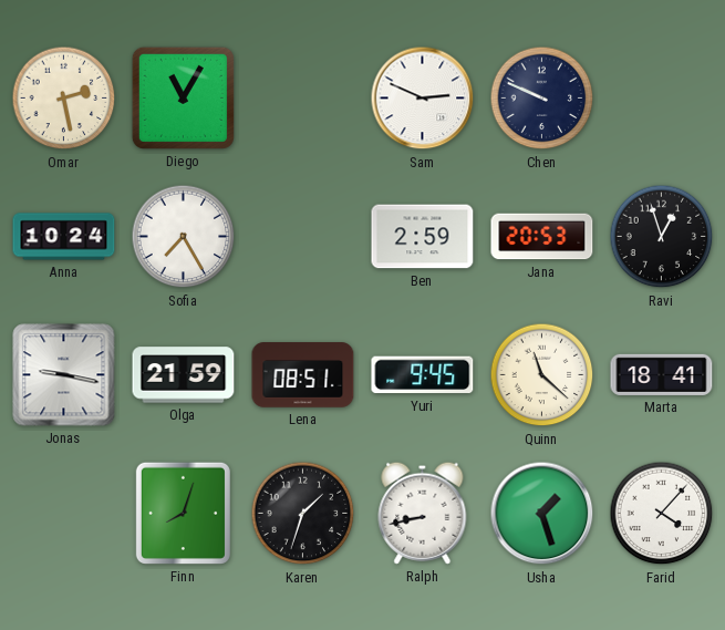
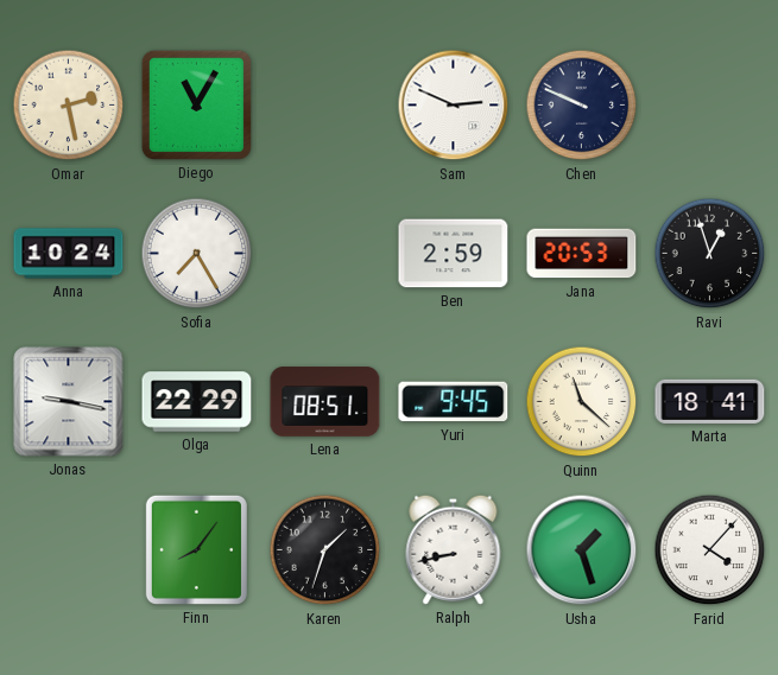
Olga: 21:59 -> 22:29 (197, 402)
Finn: 8:03 -> 8:06 (196, 549)
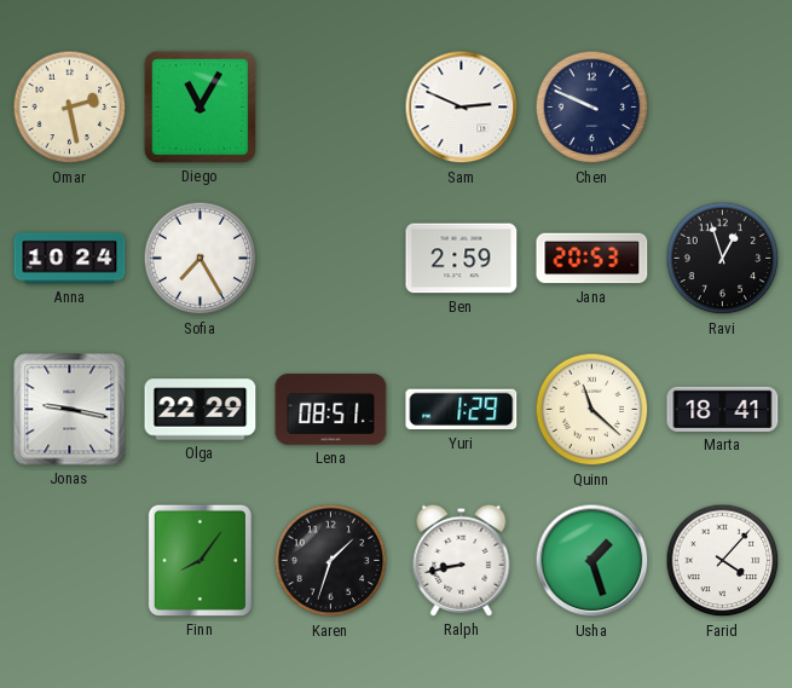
Yuri: 9:45 -> 1:29 (462, 410)
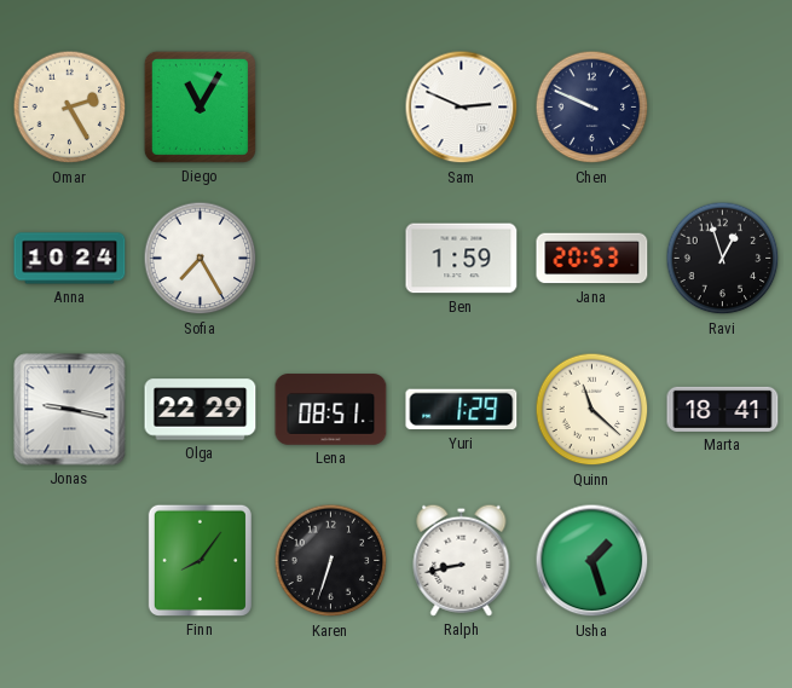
Omar: 2:28 -> 2:25 (70, 108)
Ben: 2:59 -> 1:59 (462, 259)
Karen: 1:33 -> 6:33 (331, 561)
Farid: 4:07 -> none (723, 561)
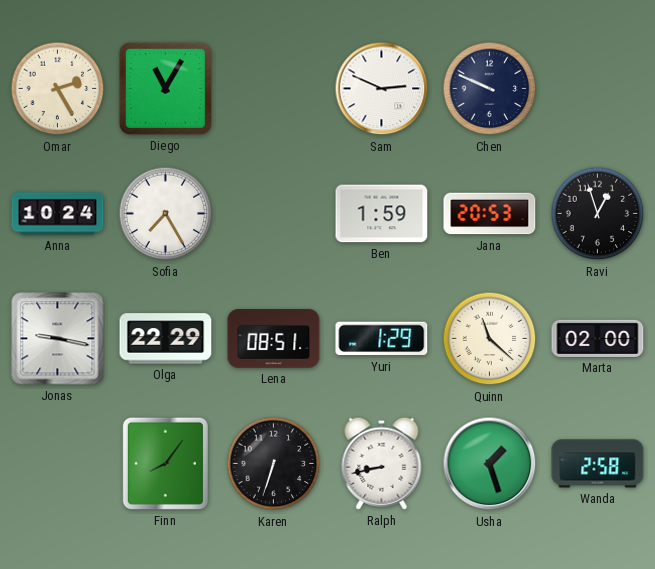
Marta: 18:41 -> 02:00 (598, 338)
Wanda: none -> 2:58 (598, 464)
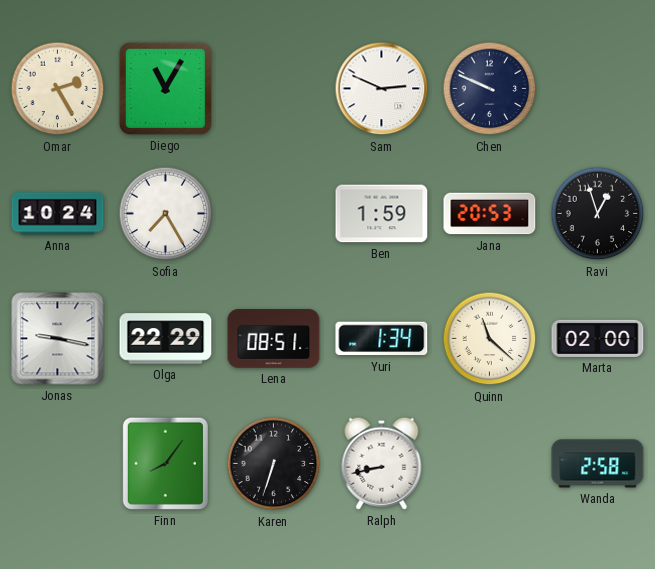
Yuri: 1:29 -> 1:34 (382, 339)
Usha: 1:27 -> none (490, 464)
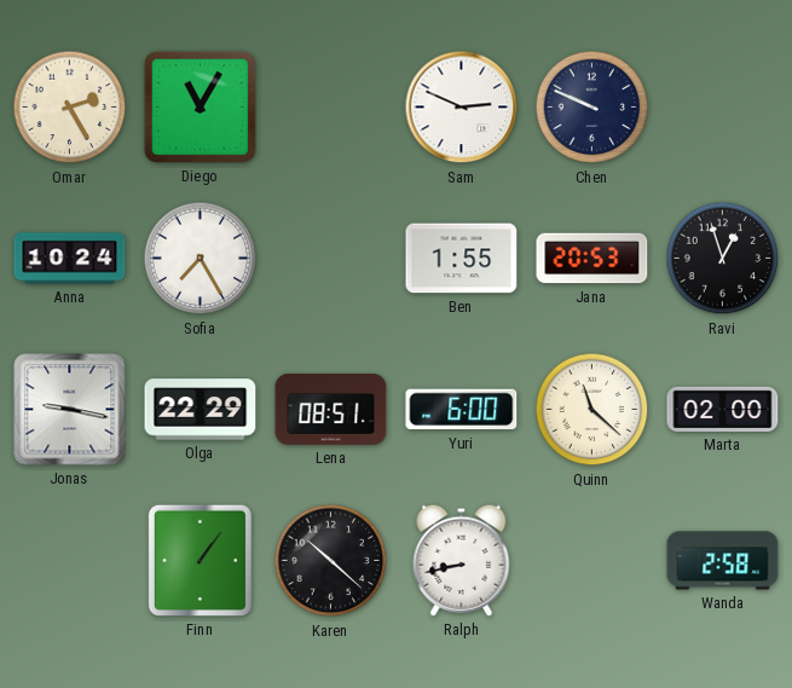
Ben: 1:59 -> 1:55 (462, 259)
Yuri: 1:34 -> 6:00 (462, 410)
Finn: 8:06 -> 1:06 (200, 560)
Karen: 6:33 -> 10:22 (331, 561)
